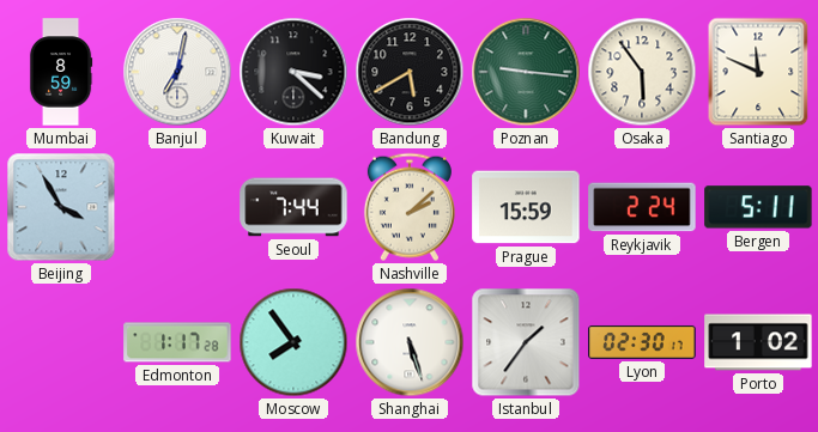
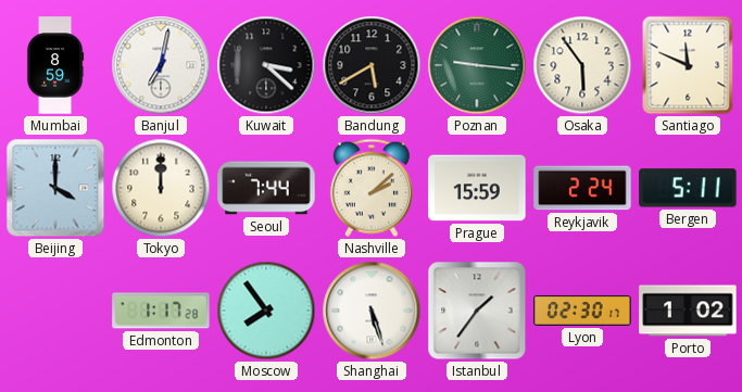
Beijing: 3:55 -> 4:00 (55, 188)
Tokyo: none -> 12:00 (161, 188)
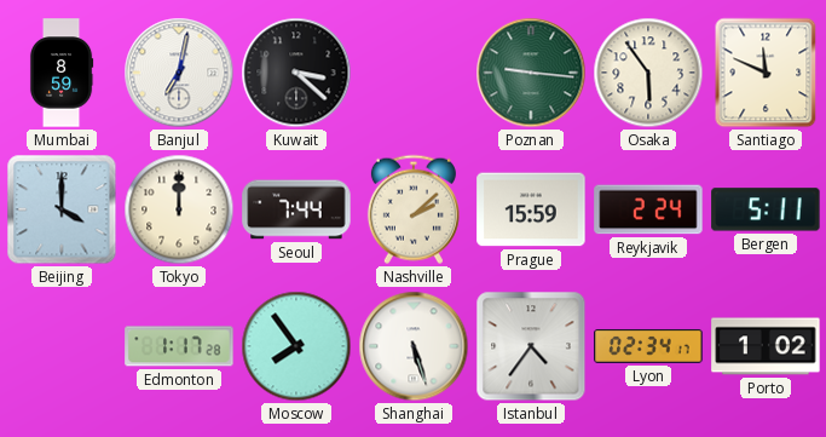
Bandung: 5:40 -> none (372, 65)
Istanbul: 1:36 -> 4:36 (531, 346)
Lyon: 02:30 -> 02:34 (648, 346)
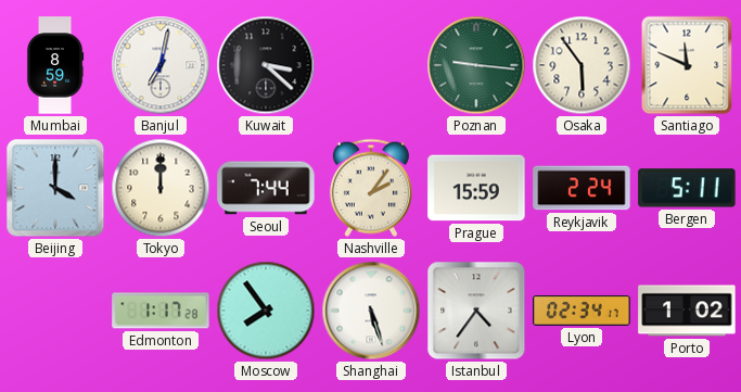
Nashville: 2:08 -> 2:06 (371, 188)
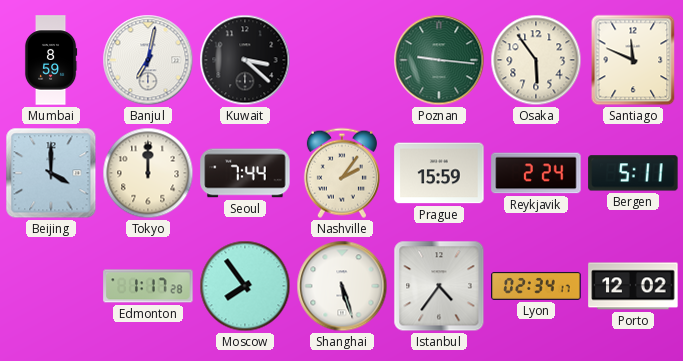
Porto: 1:02 -> 12:02 (633, 286)
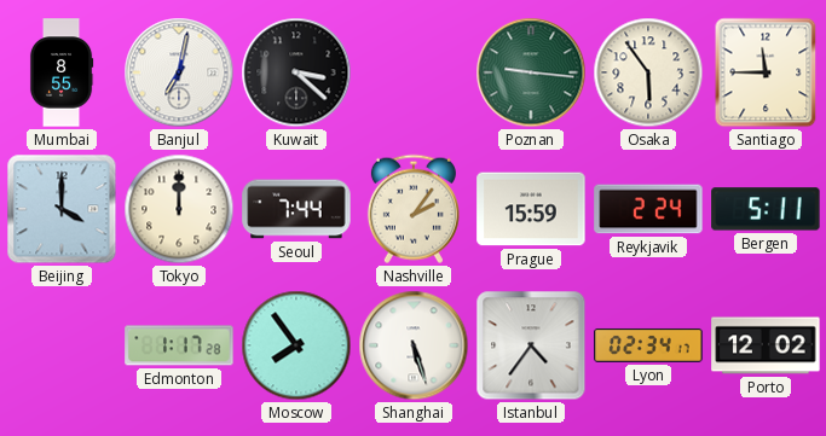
Mumbai: 8:59 -> 8:55 (62, 72)
Santiago: 11:49 -> 11:45 (766, 72)
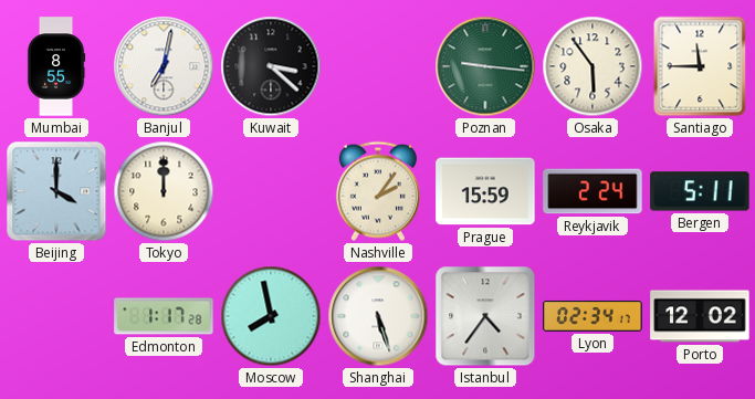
Seoul: 7:44 -> none (296, 209)
Moscow: 7:54 -> 7:58 (271, 316)
